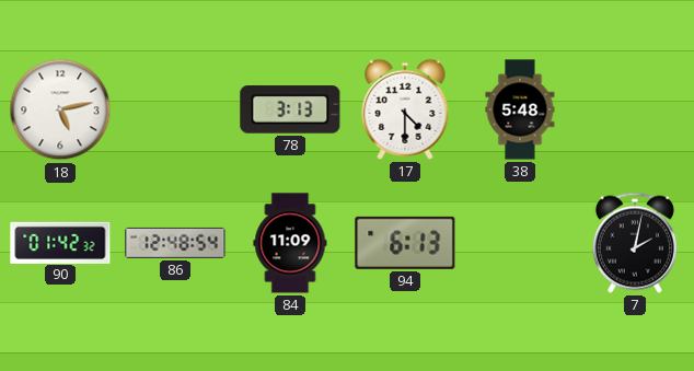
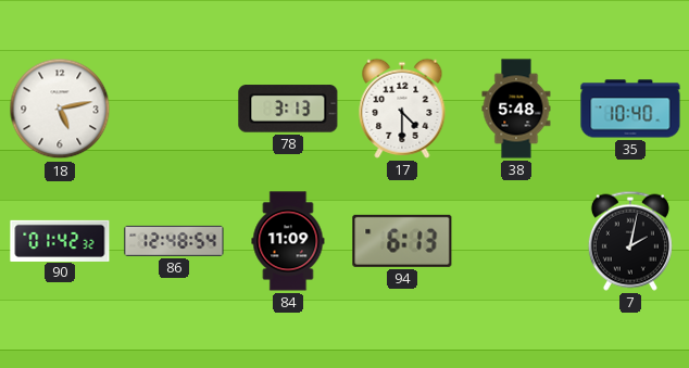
35: none -> 10:40 (630, 109)
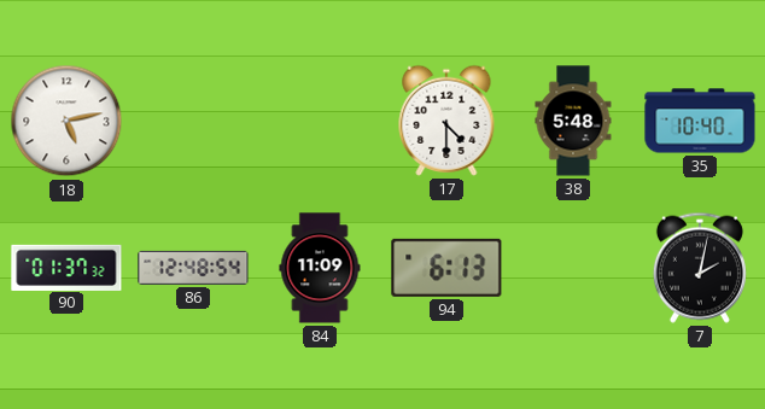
78: 3:13 -> none (288, 109)
90: 01:42 -> 01:37 (66, 267)
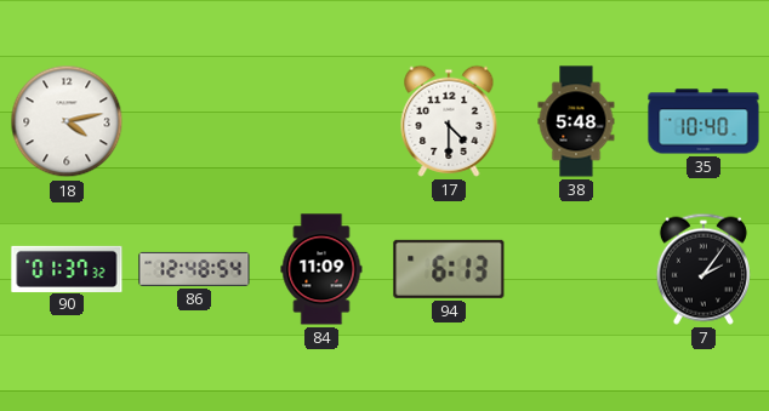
18: 5:13 -> 4:13 (67, 121)
7: 2:02 -> 2:06 (704, 269)
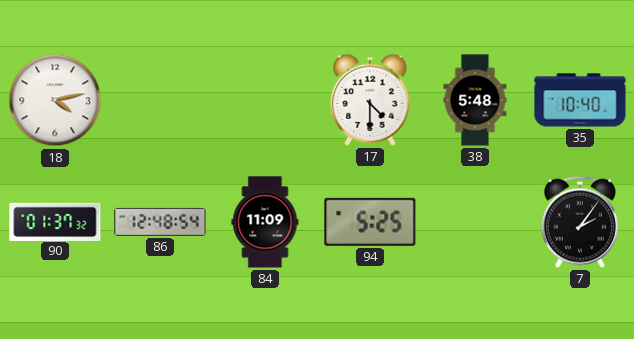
94: 6:13 -> 5:25 (370, 222)
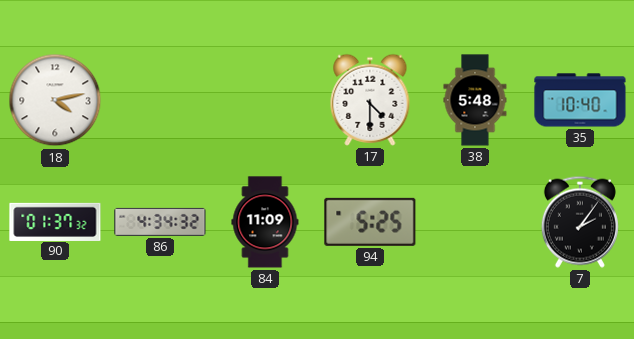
86: 12:48 -> 4:34 (160, 222)
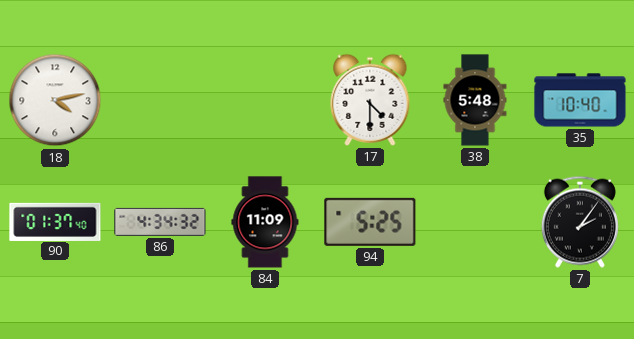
90: 01:37:32 -> 01:37:40 (55, 221)
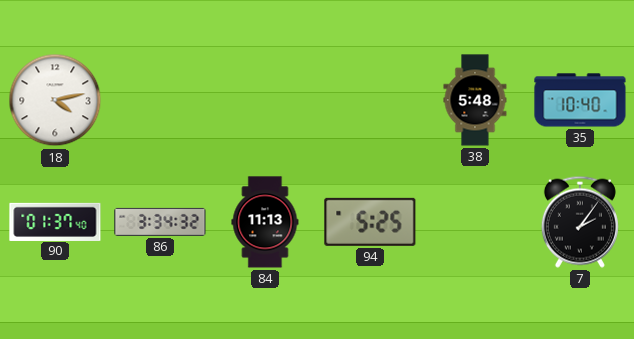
17: 4:30 -> none (370, 100)
86: 4:34 -> 3:34 (160, 222)
84: 11:09 -> 11:13 (265, 222)
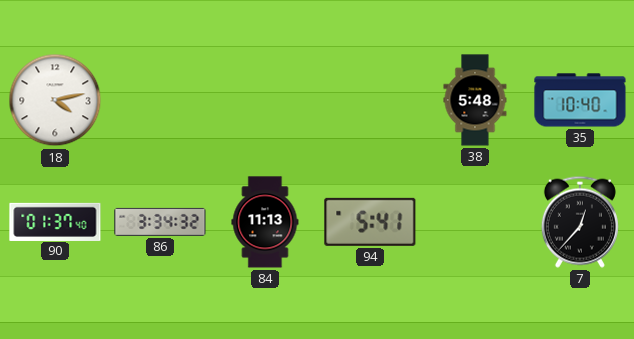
94: 5:25 -> 5:41 (370, 222)
7: 2:06 -> 12:37 (580, 222)
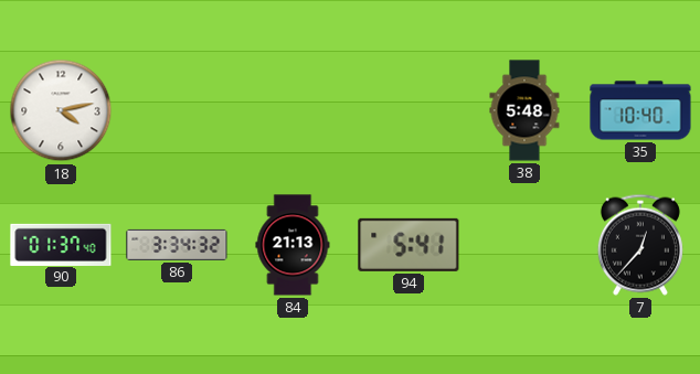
84: 11:13 -> 21:13 (293, 245)
